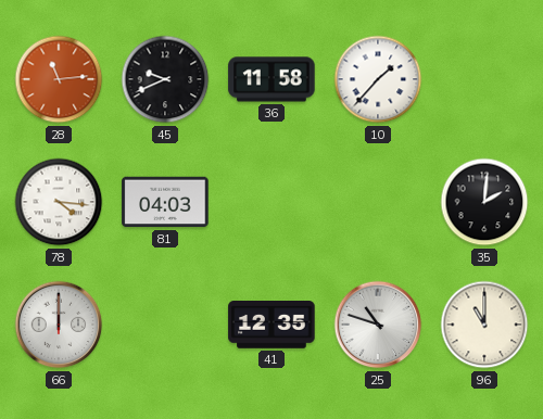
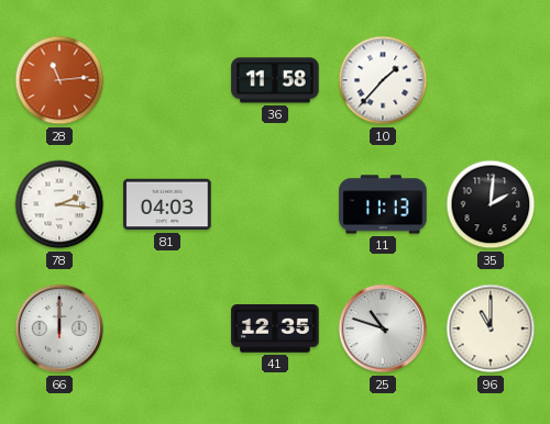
45: 9:41 -> none (165, 79)
78: 4:16 -> 2:16 (59, 204)
11: none -> 11:13 (383, 204)
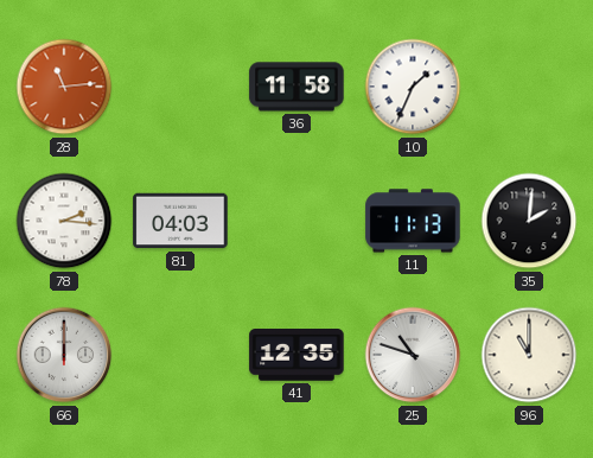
10: 1:37 -> 1:34 (413, 87)
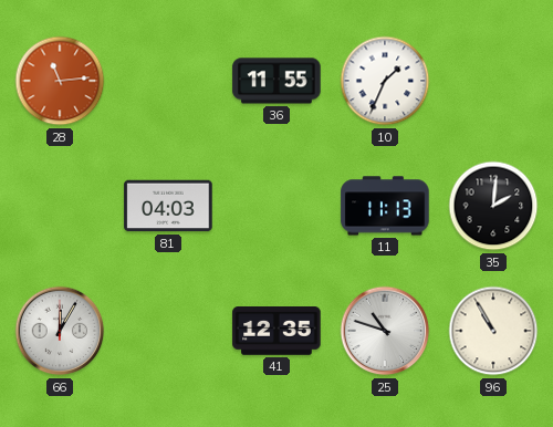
36: 11:58 -> 11:55 (276, 81)
78: 2:16 -> none (64, 221)
66: 12:00 -> 12:05 (60, 331)
96: 11:00 -> 10:55 (493, 331)
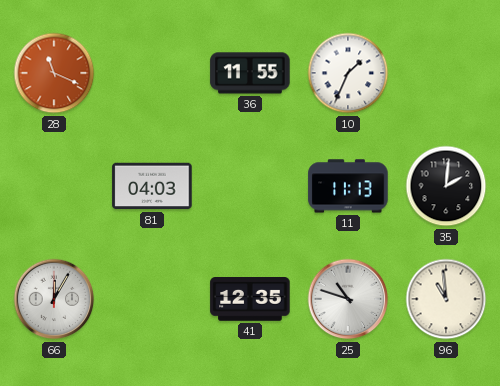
28: 11:14 -> 11:19 (54, 73)
96: 10:55 -> 10:59 (446, 299)
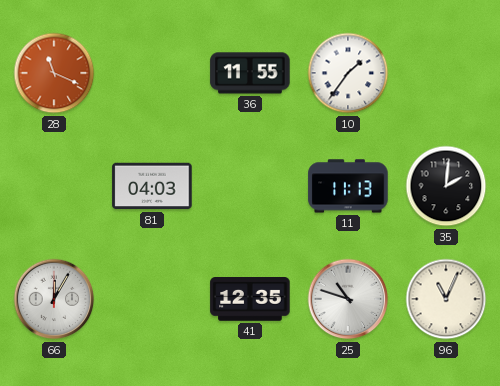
10: 1:34 -> 1:36 (348, 73)
96: 10:59 -> 11:04 (446, 299)
